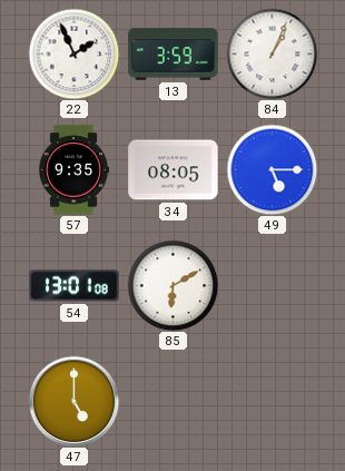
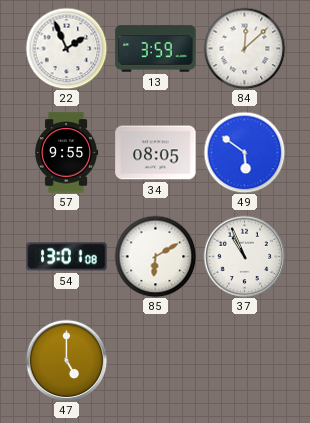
84: 1:04 -> 12:08 (244, 48)
57: 9:35 -> 9:55 (66, 153)
49: 5:15 -> 5:51 (244, 152)
37: none -> 10:56 (244, 256)
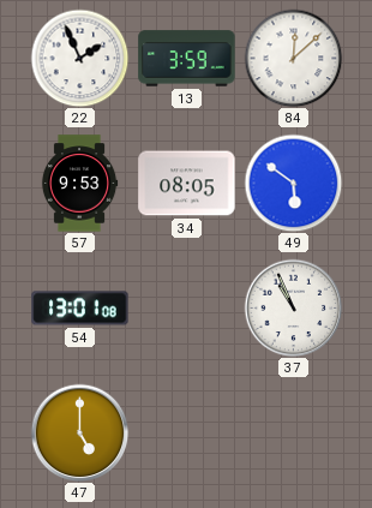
57: 9:55 -> 9:53 (79, 184)
85: 6:10 -> none (155, 256)
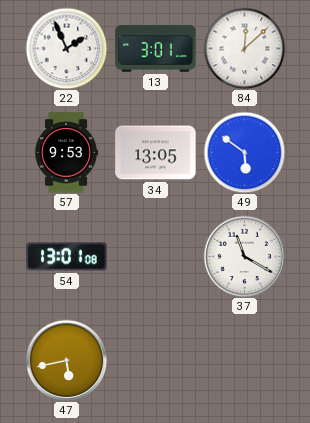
13: 3:59 -> 3:01 (156, 49)
34: 08:05 -> 13:05 (156, 153)
37: 10:56 -> 11:20 (244, 256)
47: 5:00 -> 5:43 (66, 360)
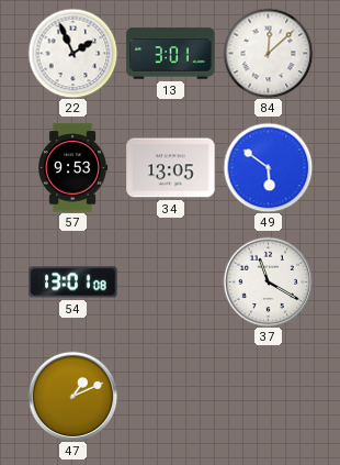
47: 5:43 -> 1:11 (72, 396)
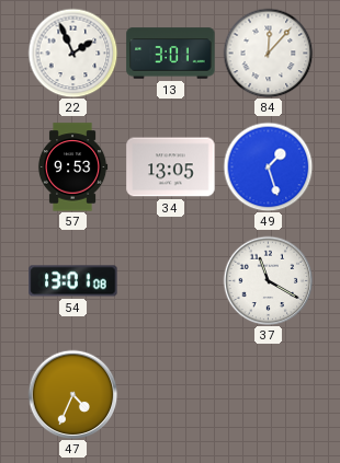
84: 12:08 -> 12:07 (268, 53)
49: 5:51 -> 1:27 (268, 166)
47: 1:11 -> 4:34 (72, 394)
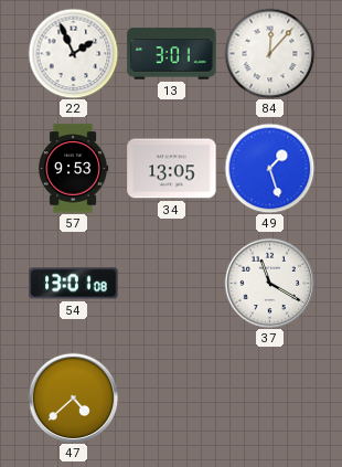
47: 4:34 -> 4:38 (73, 397)
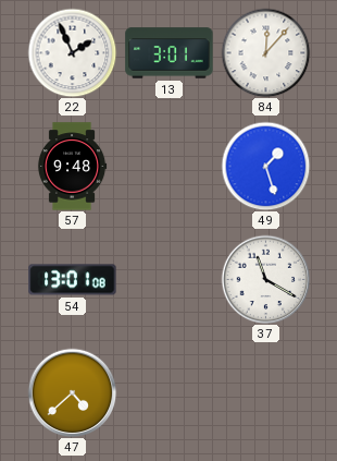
57: 9:53 -> 9:48 (72, 167)
34: 13:05 -> none (172, 169)
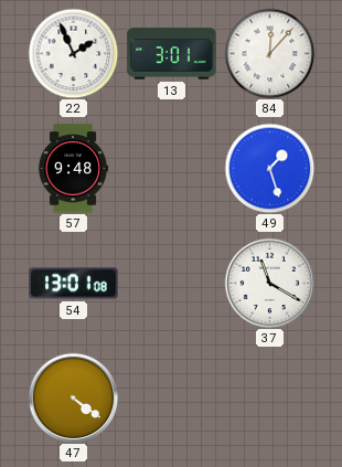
47: 4:38 -> 4:21 (73, 397)
